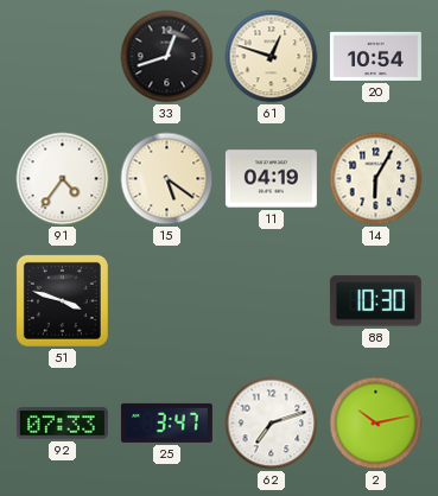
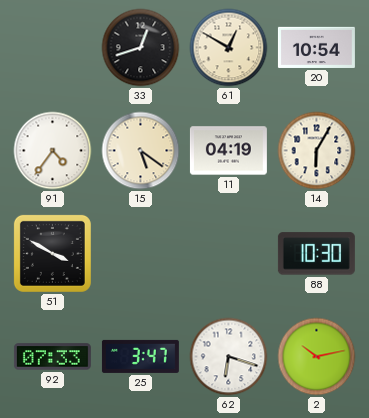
61: 12:48 -> 12:50 (229, 48)
51: 3:48 -> 3:50 (52, 253)
62: 7:12 -> 6:18 (229, 357)
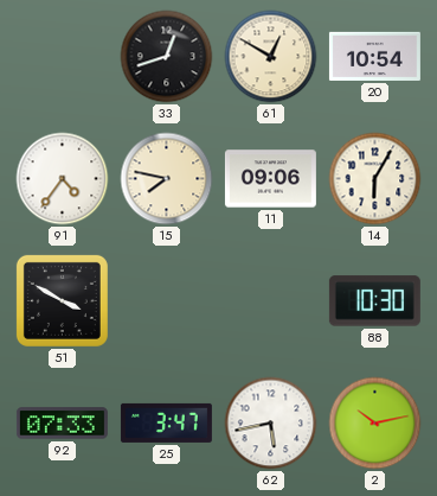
15: 5:21 -> 7:47 (167, 179)
11: 04:19 -> 09:06 (270, 179)
62: 6:18 -> 5:43 (271, 424)
